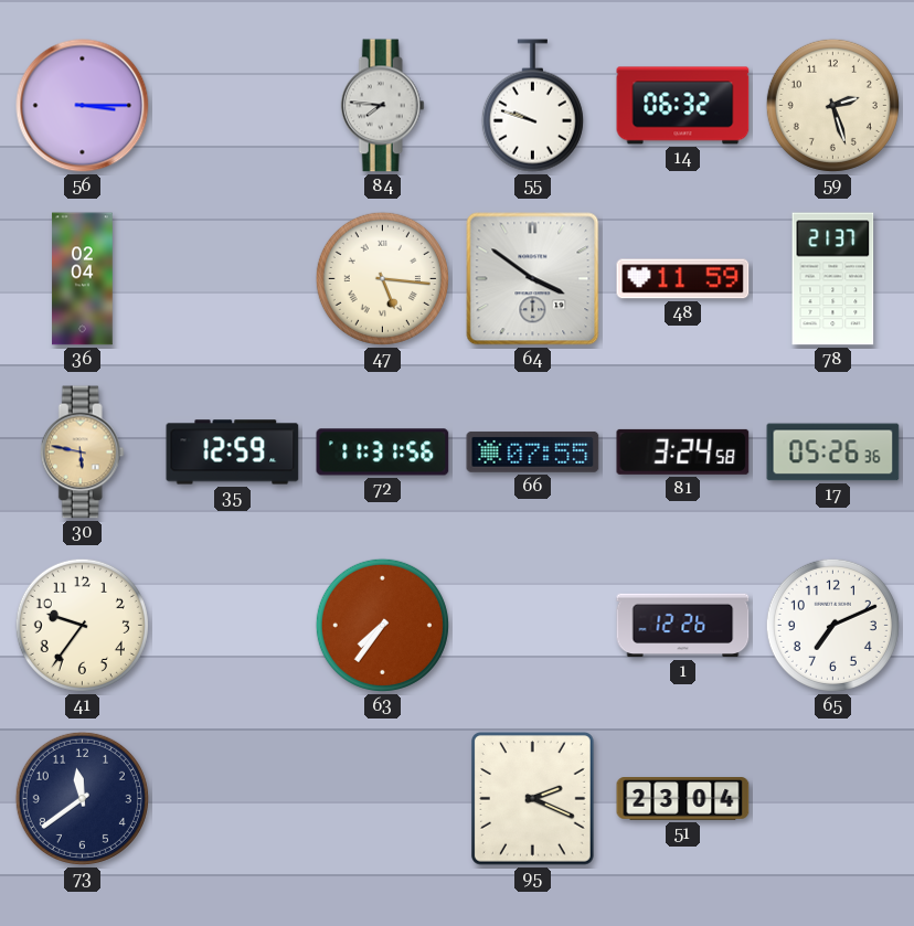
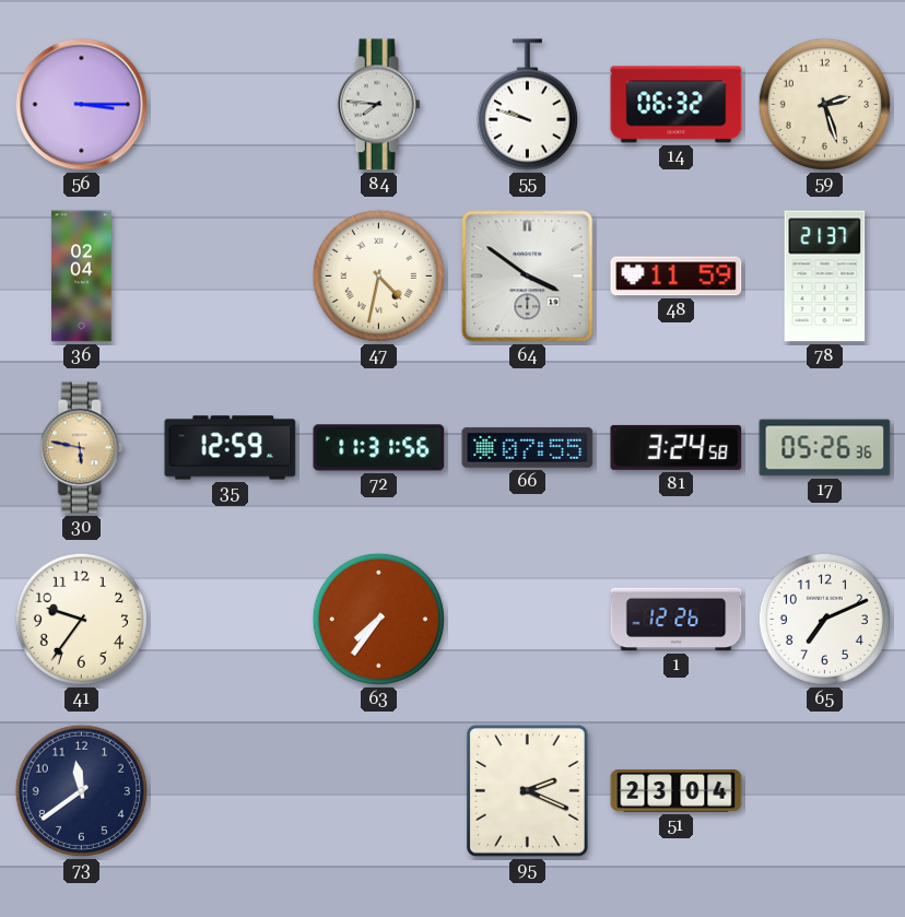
47: 5:16 -> 4:32 (378, 275)
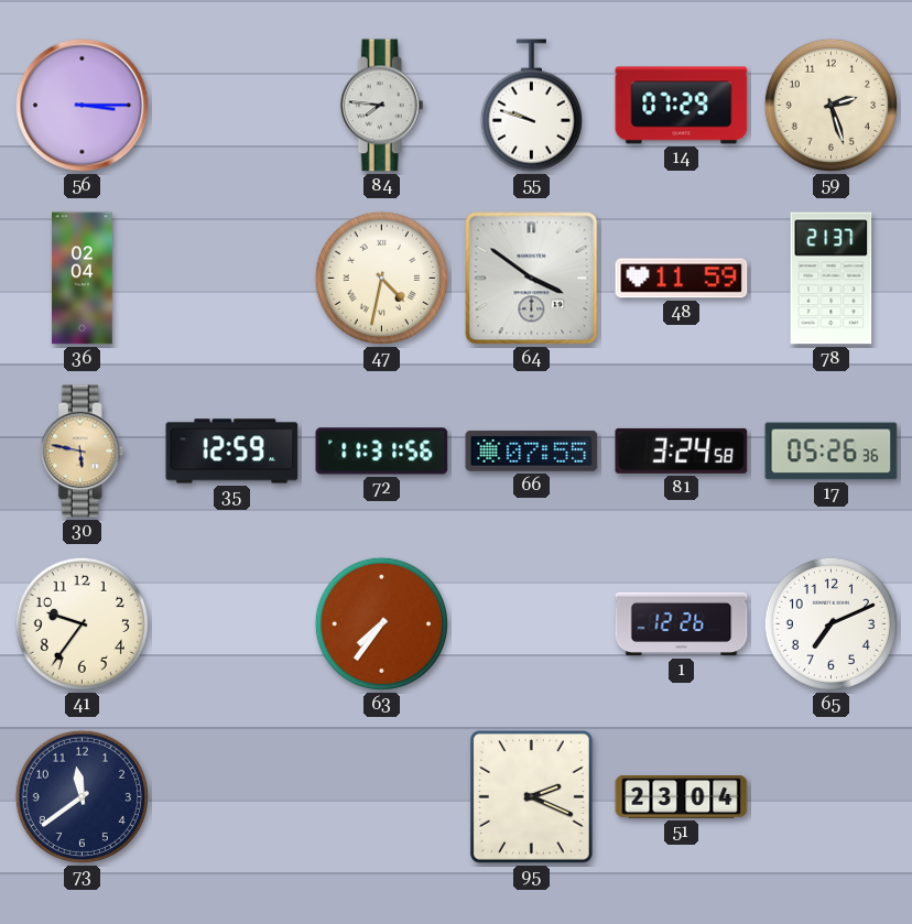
14: 06:32 -> 07:29 (682, 106)
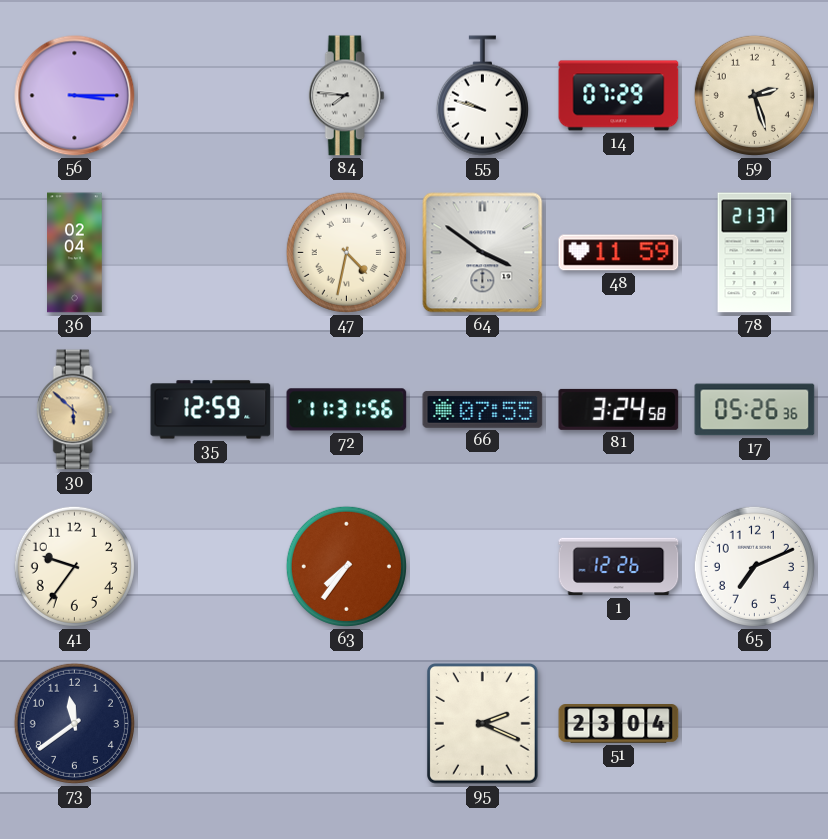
30: 5:47 -> 5:52 (74, 410)
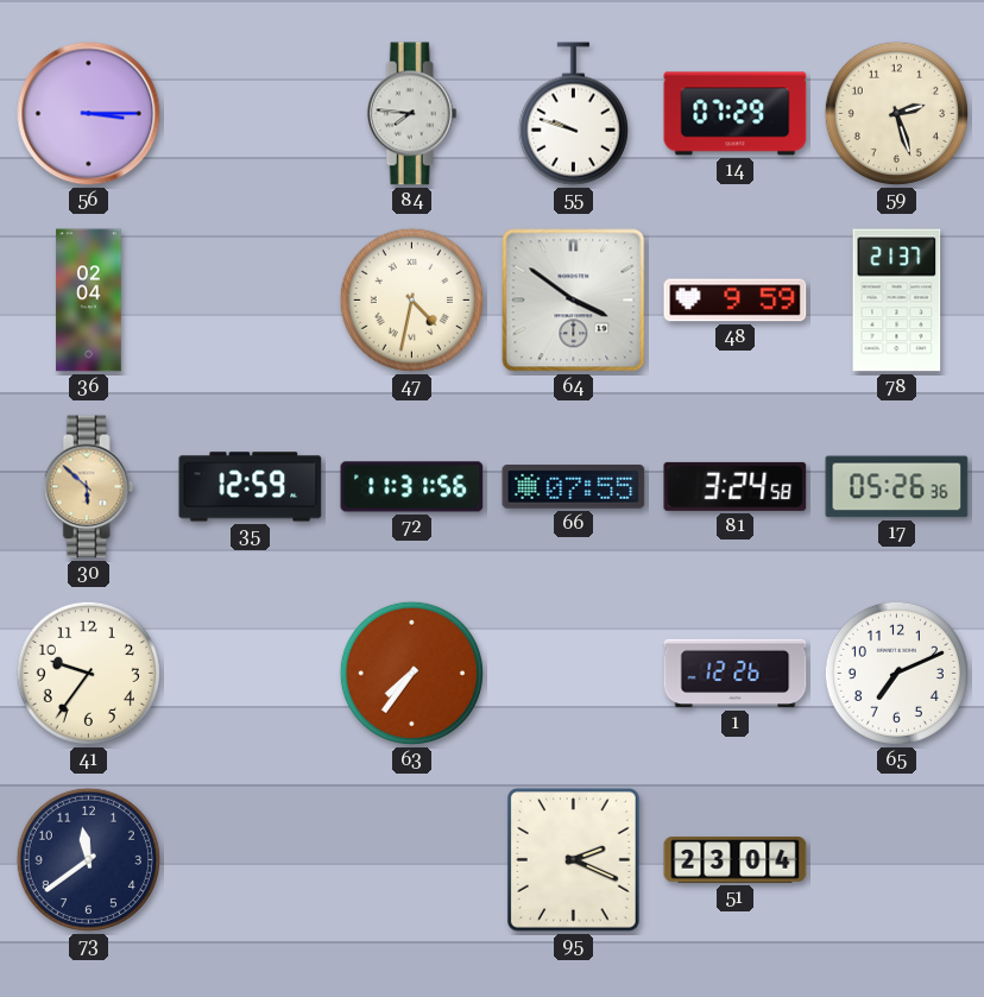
48: 11:59 -> 9:59 (736, 301)
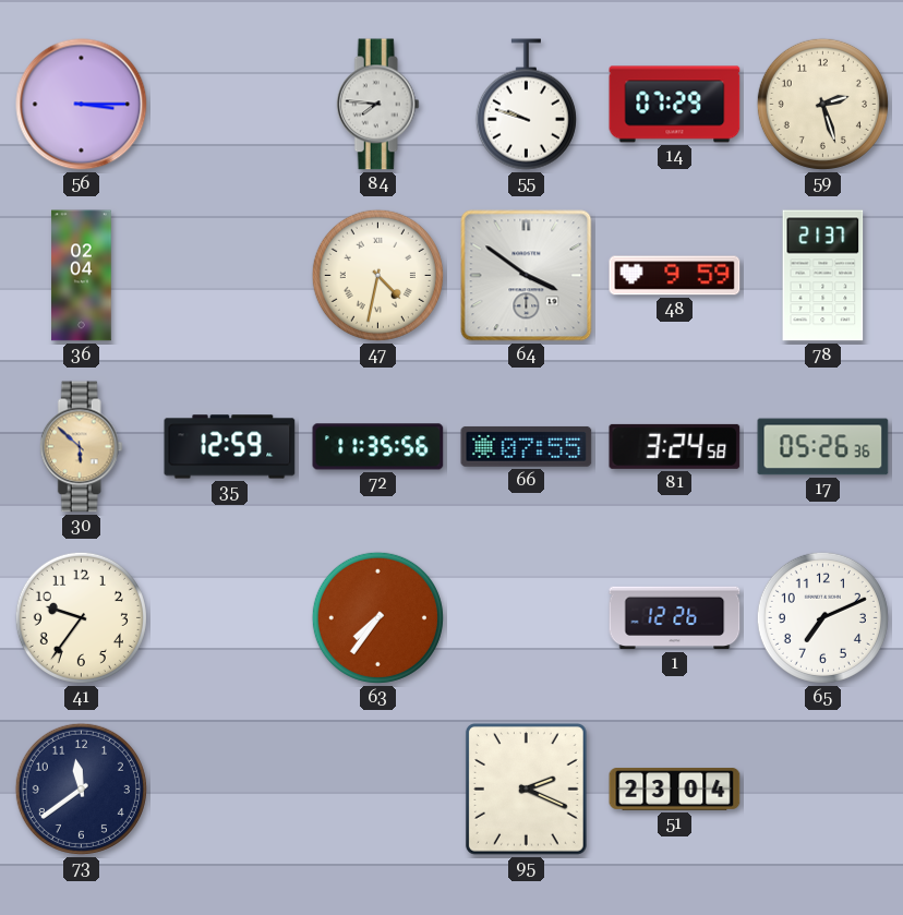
72: 11:31 -> 11:35 (378, 447)
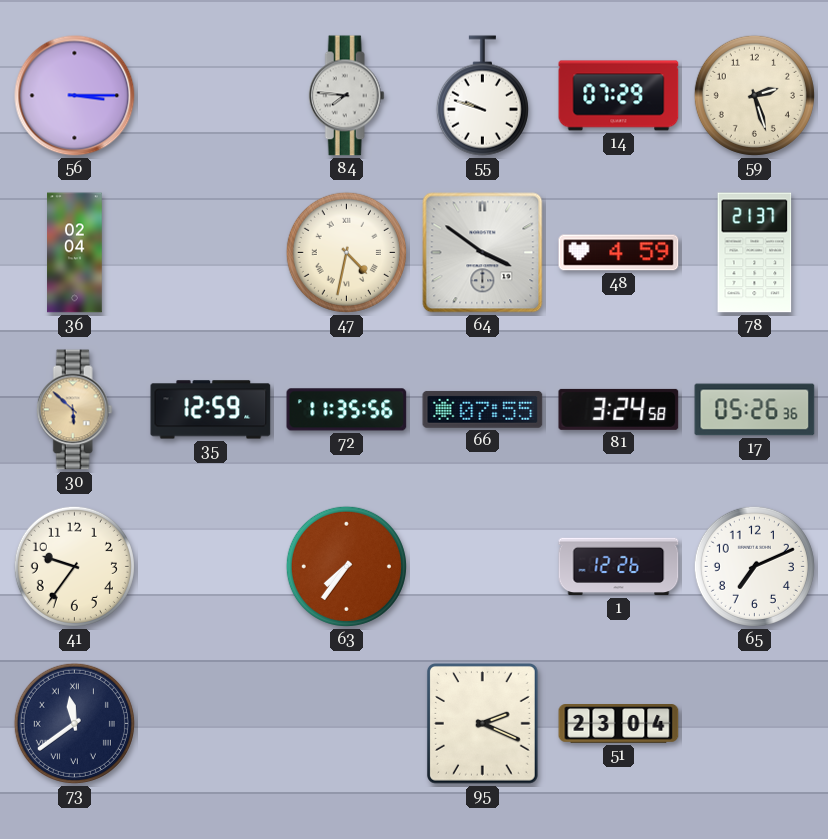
48: 9:59 -> 4:59 (619, 253)
73 numerals: Arabic -> Roman (74, 723)
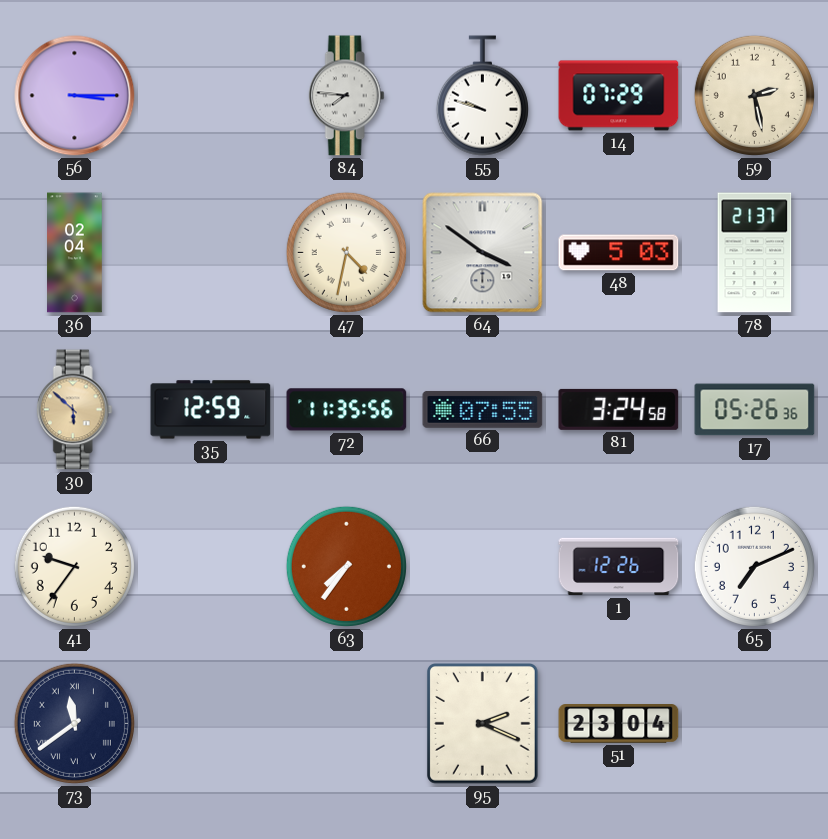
59: 2:27 -> 2:28 (754, 95)
48: 4:59 -> 5:03 (619, 253)
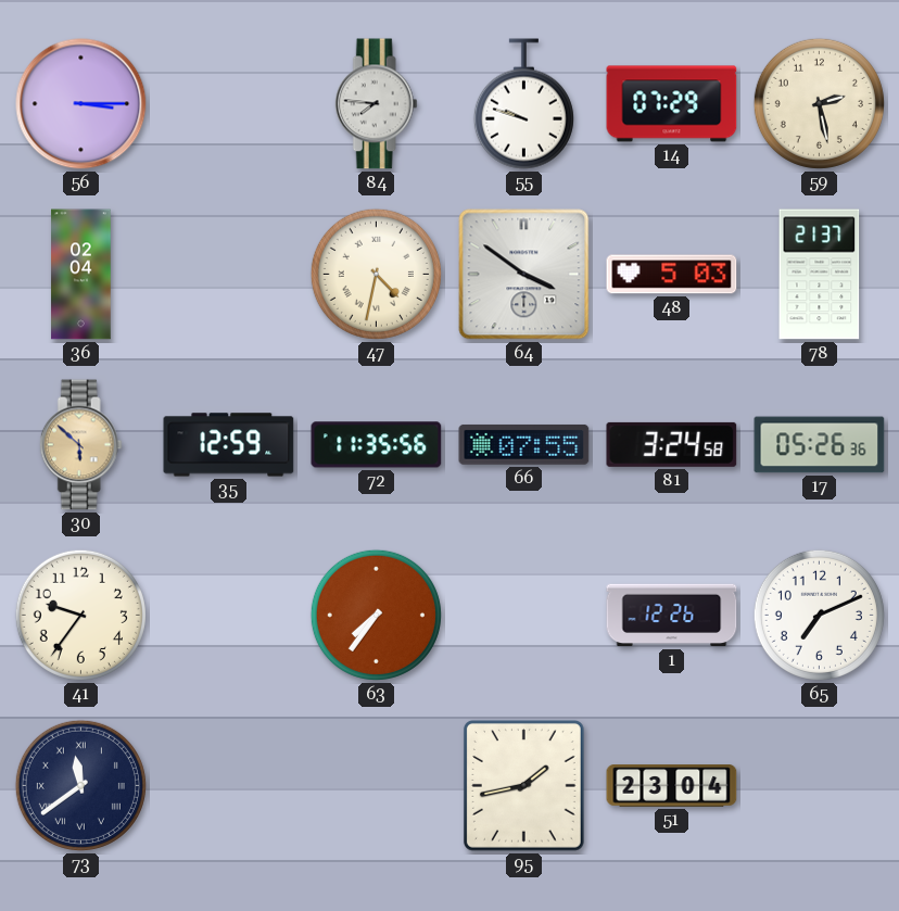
95: 2:19 -> 1:43 (523, 785)
